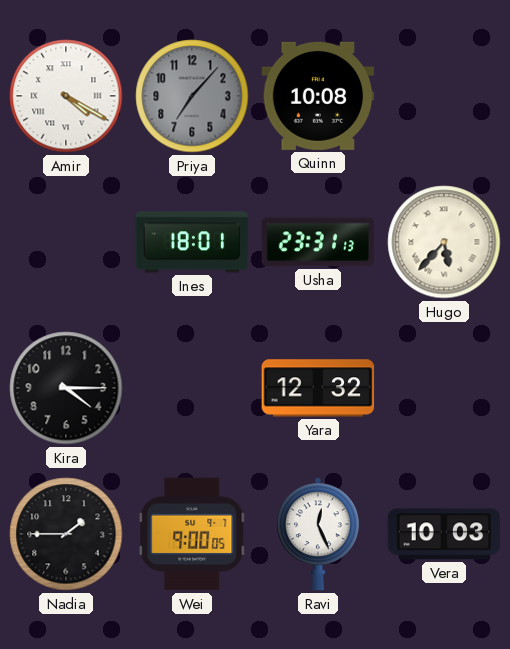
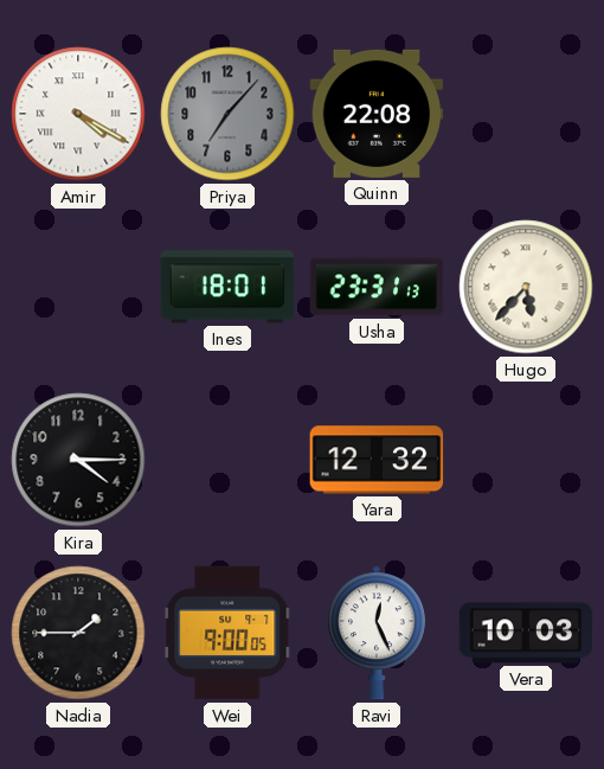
Quinn: 10:08 -> 22:08 (377, 114)
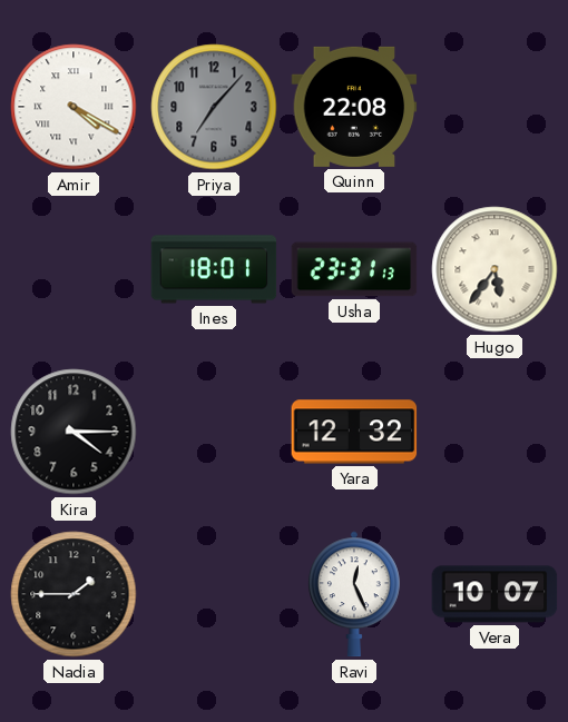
Hugo: 5:37 -> 5:36 (494, 269)
Wei: 9:00 -> none (227, 633)
Vera: 10:03 -> 10:07 (494, 594)
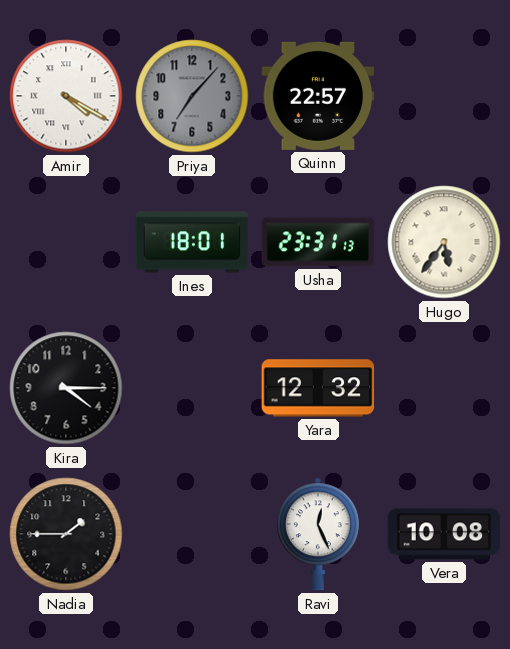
Quinn: 22:08 -> 22:57 (318, 96)
Vera: 10:07 -> 10:08 (444, 534)
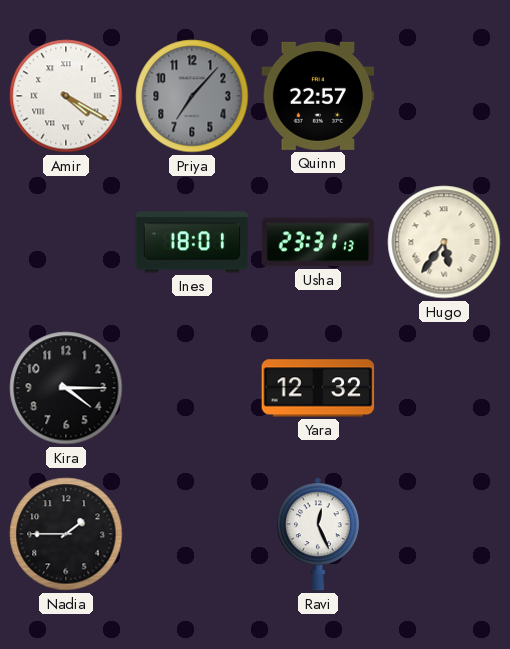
Vera: 10:08 -> none (444, 534)
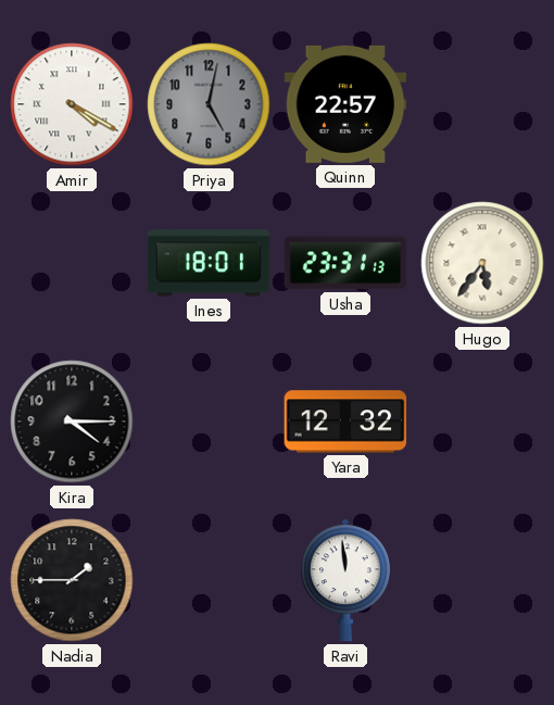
Priya: 7:07 -> 5:02 (209, 104)
Ravi: 12:26 -> 11:59 (347, 580)
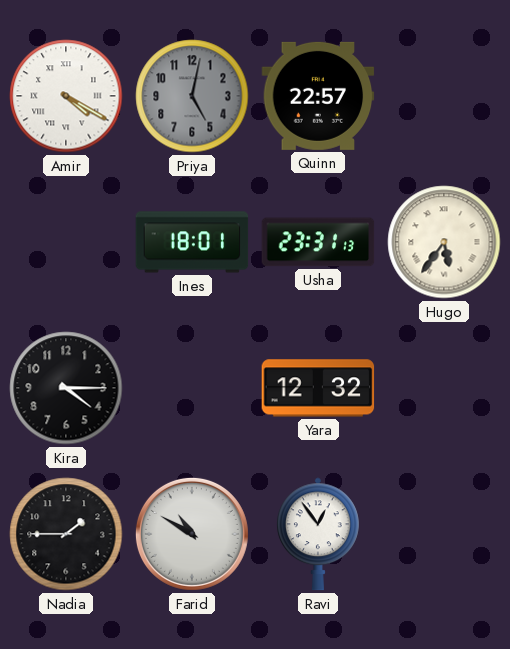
Farid: none -> 10:50 (192, 534)
Ravi: 11:59 -> 12:54 (319, 534)
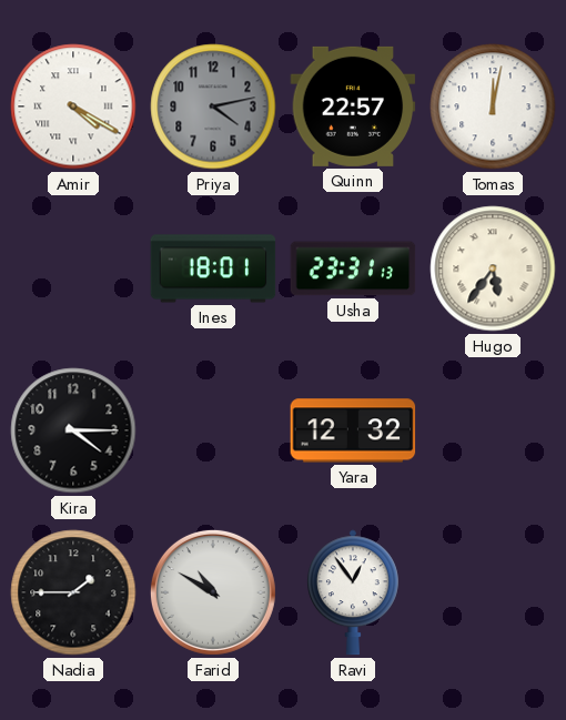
Priya: 5:02 -> 4:13 (213, 107)
Tomas: none -> 12:02 (493, 107)
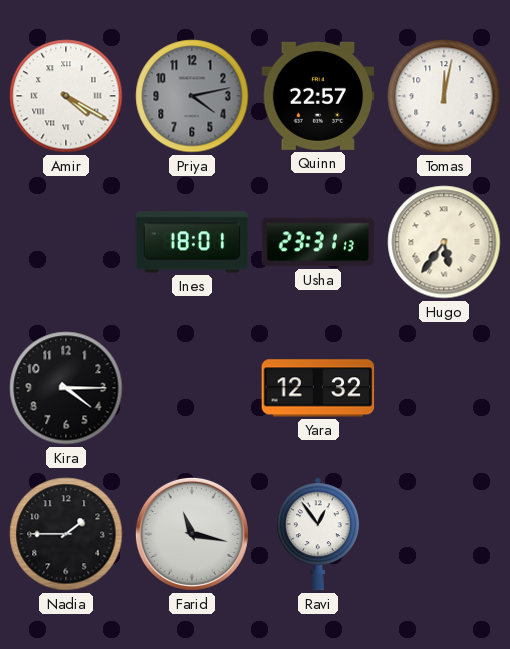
Farid: 10:50 -> 11:17 (192, 534)
